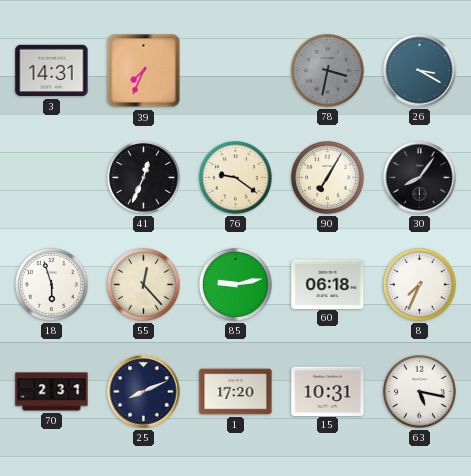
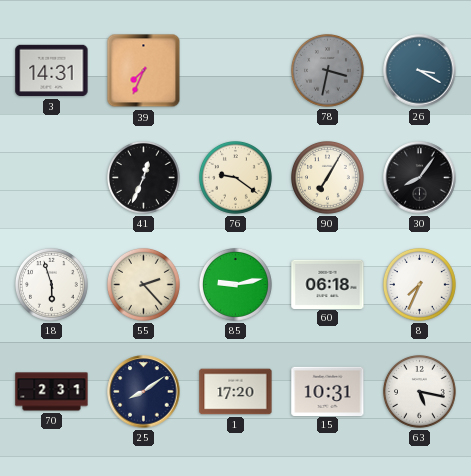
55: 12:23 -> 2:23 (144, 285)
25: 8:11 -> 8:09 (144, 392)
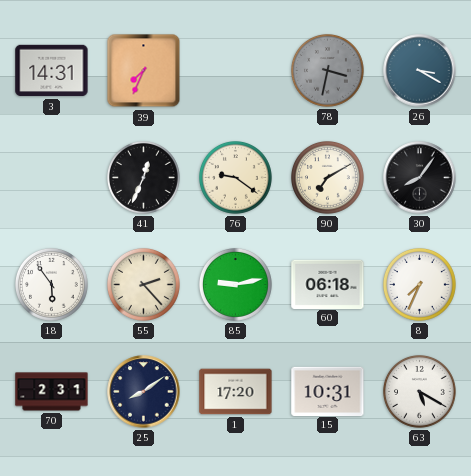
90: 7:05 -> 7:10 (328, 178)
18: 5:57 -> 5:54 (52, 285)
63: 5:17 -> 5:20 (420, 392)
